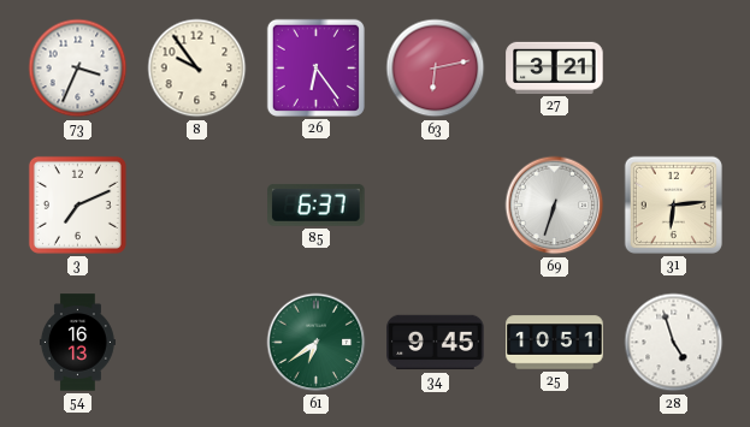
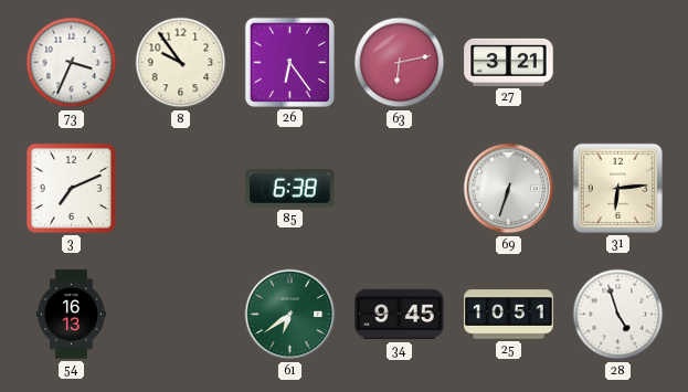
85: 6:37 -> 6:38 (290, 189)
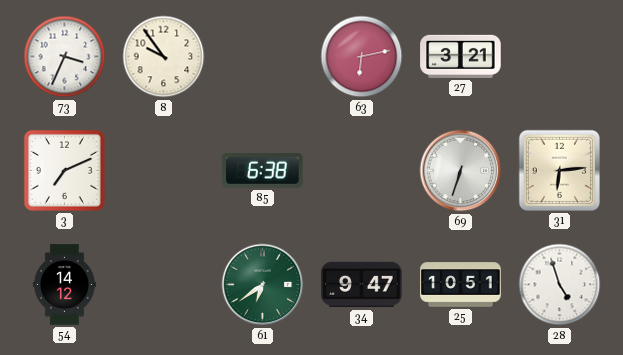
26: 6:24 -> none (289, 62)
54: 16:13 -> 14:12 (64, 285)
34: 9:45 -> 9:47 (362, 285)
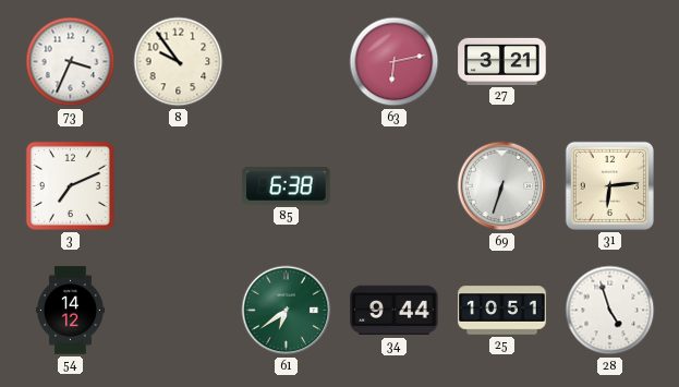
34: 9:47 -> 9:44 (395, 311)
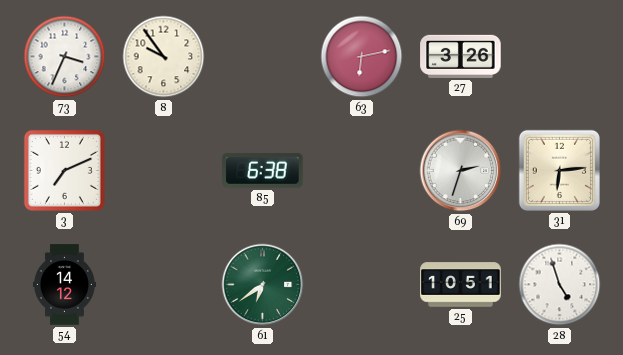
27: 3:21 -> 3:26 (461, 56)
69: 6:33 -> 2:33 (461, 171)
34: 9:44 -> none (395, 311)
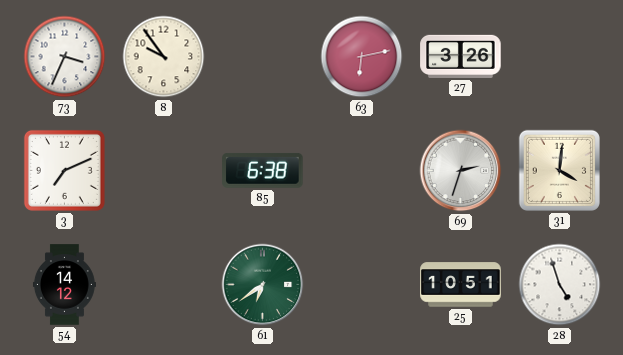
31: 6:14 -> 4:01 (559, 170)
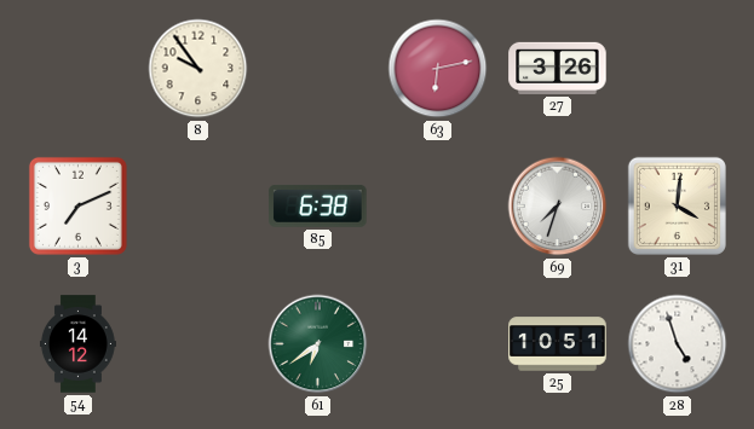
73: 3:34 -> none (65, 57)
69: 2:33 -> 7:33 (558, 207)
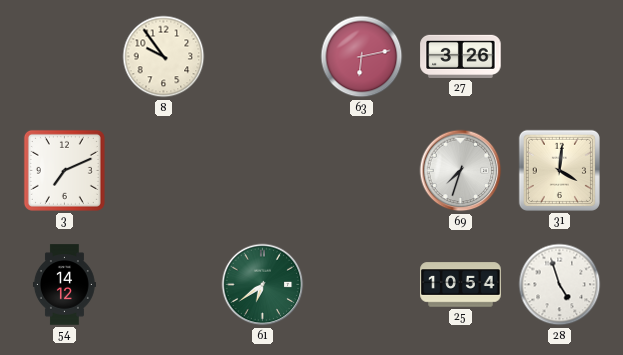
85: 6:38 -> none (318, 207)
25: 10:51 -> 10:54 (461, 285)
